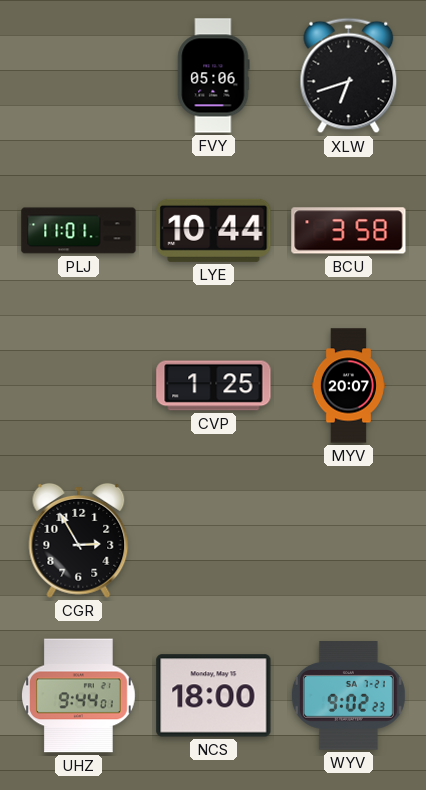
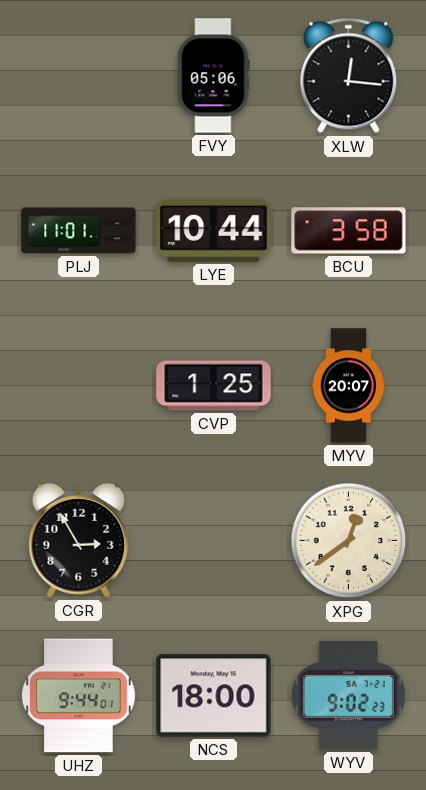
XLW: 6:42 -> 12:16 (349, 76)
XPG: none -> 12:39 (349, 541)
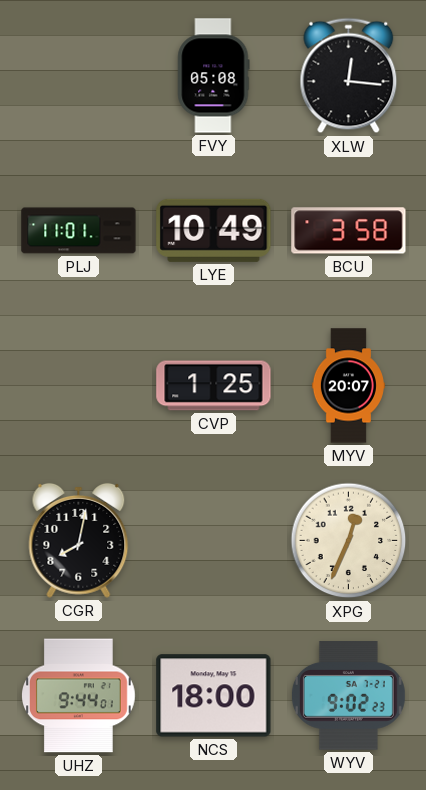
FVY: 05:06 -> 05:08 (214, 76)
LYE: 10:44 -> 10:49 (214, 230)
CGR: 2:55 -> 8:02 (79, 540)
XPG: 12:39 -> 12:34 (349, 541)
